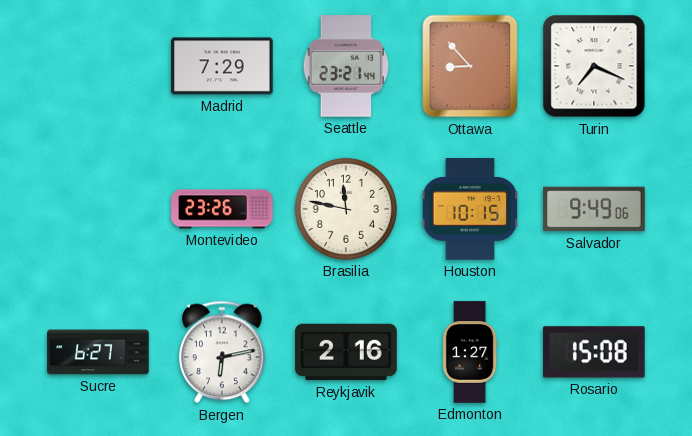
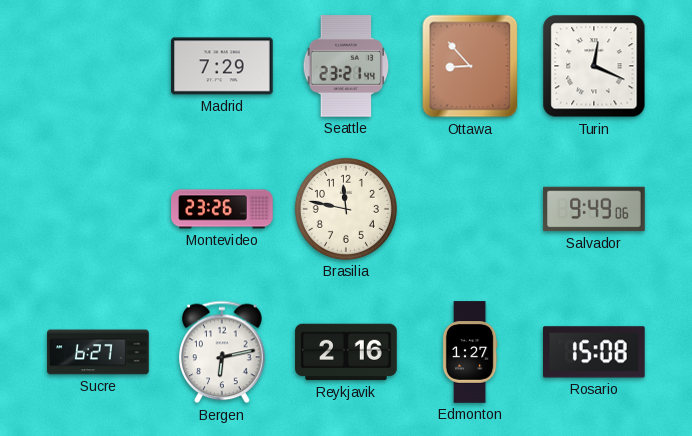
Turin: 7:19 -> 12:19 (594, 66)
Houston: 10:15 -> none (470, 209)
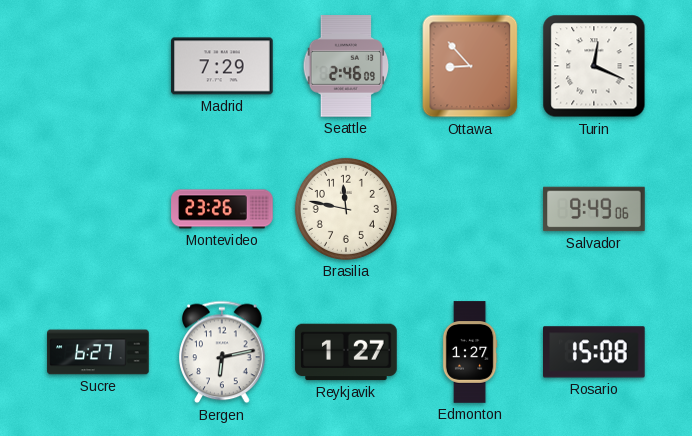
Seattle: 23:21 -> 2:46 (346, 66)
Reykjavik: 2:16 -> 1:27 (346, 352)
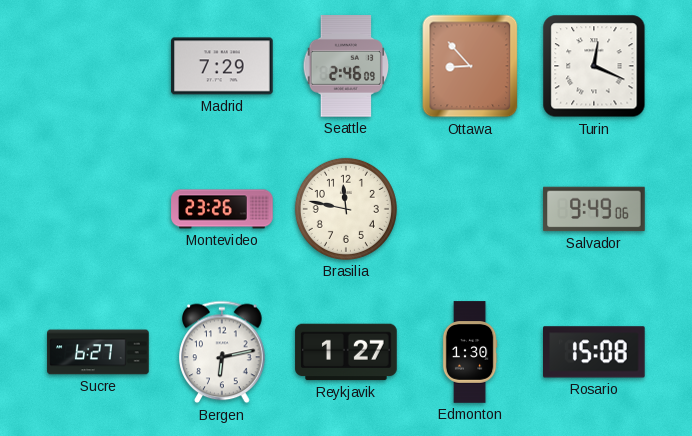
Edmonton: 1:27 -> 1:30 (470, 352)
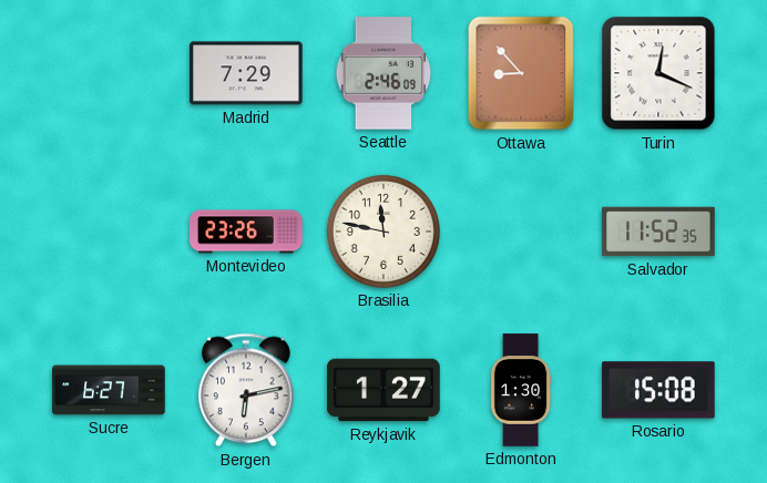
Salvador: 9:49 -> 11:52 (658, 232)
